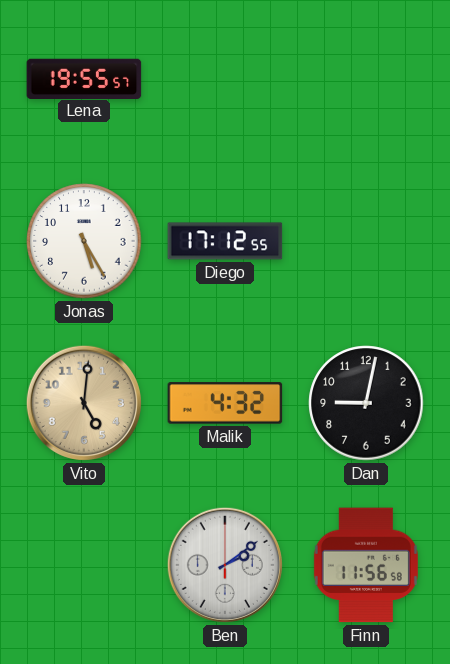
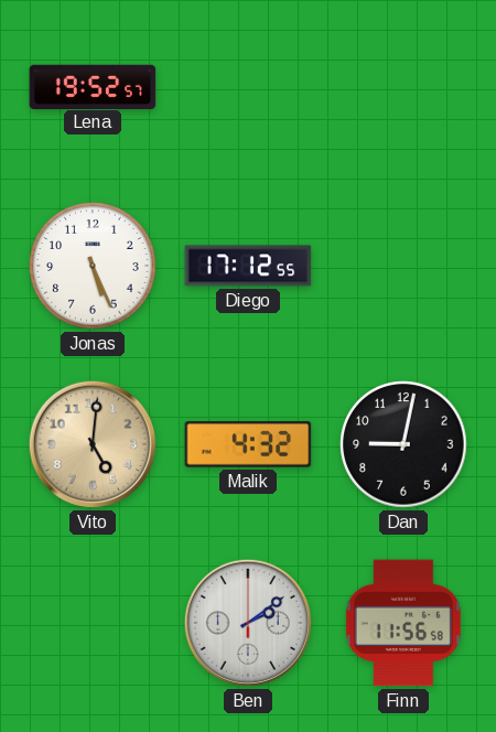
Lena: 19:55 -> 19:52 (93, 86)
Jonas: 5:25 -> 5:26 (93, 266)
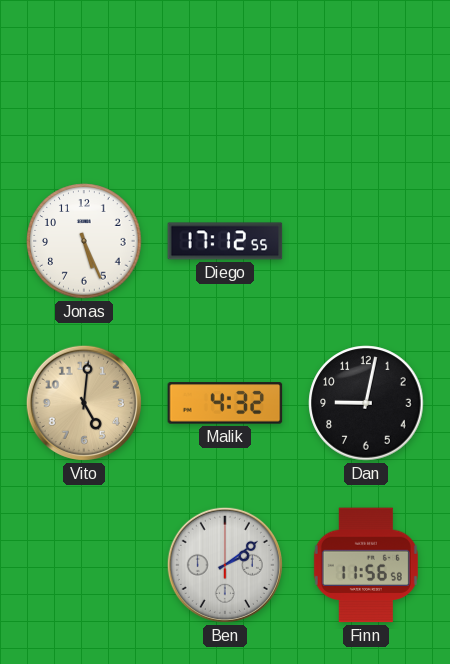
Lena: 19:52 -> none (93, 86)
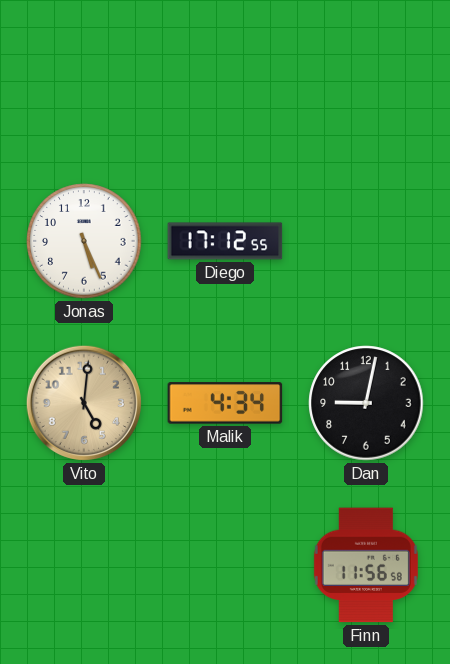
Malik: 4:32 -> 4:34 (225, 403)
Ben: 2:09 -> none (225, 565)
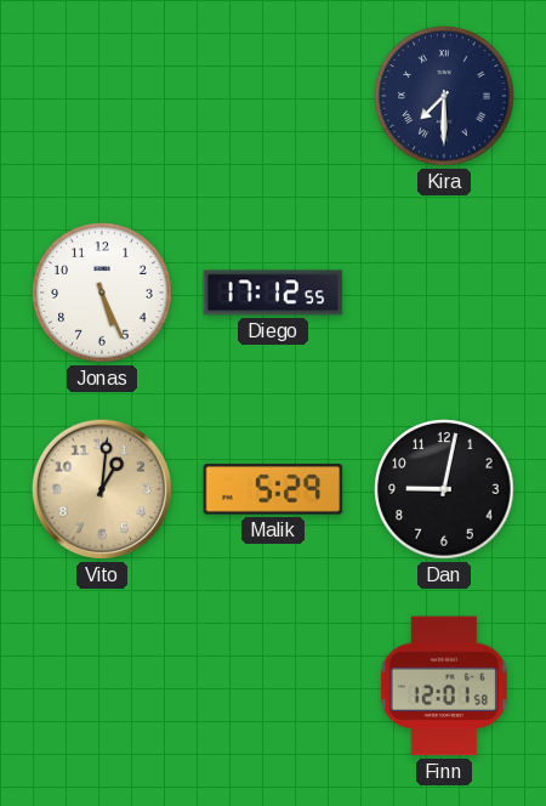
Kira: none -> 7:30 (444, 96)
Vito: 5:01 -> 1:01 (102, 489)
Malik: 4:34 -> 5:29 (273, 489)
Finn: 11:56 -> 12:01 (444, 686)
